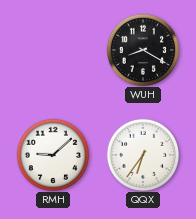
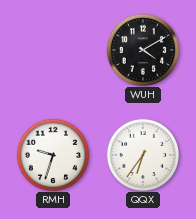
WUH: 8:20 -> 4:10 (142, 49)
RMH: 9:08 -> 9:33 (52, 154)
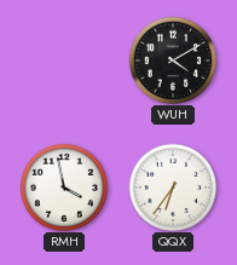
RMH: 9:33 -> 3:58 (63, 186)
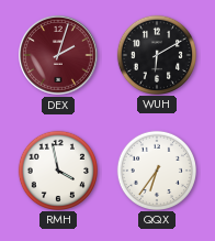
DEX: none -> 2:03 (58, 55)
WUH: 4:10 -> 6:10 (156, 54)
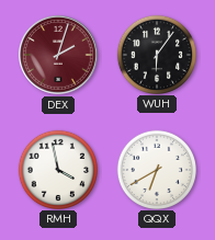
WUH: 6:10 -> 6:06 (156, 54)
QQX: 6:36 -> 6:40 (156, 169)
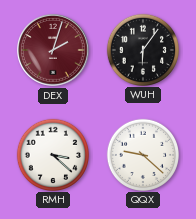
RMH: 3:58 -> 3:22 (52, 154)
QQX: 6:40 -> 9:22 (142, 154)
